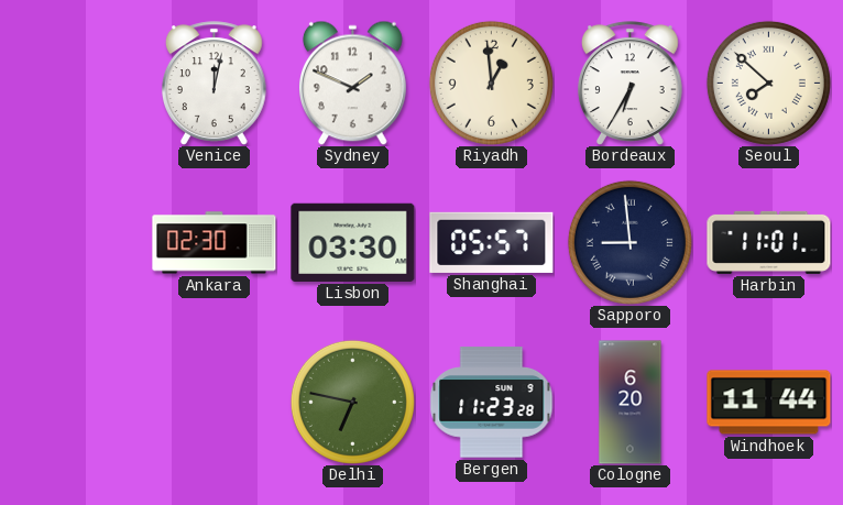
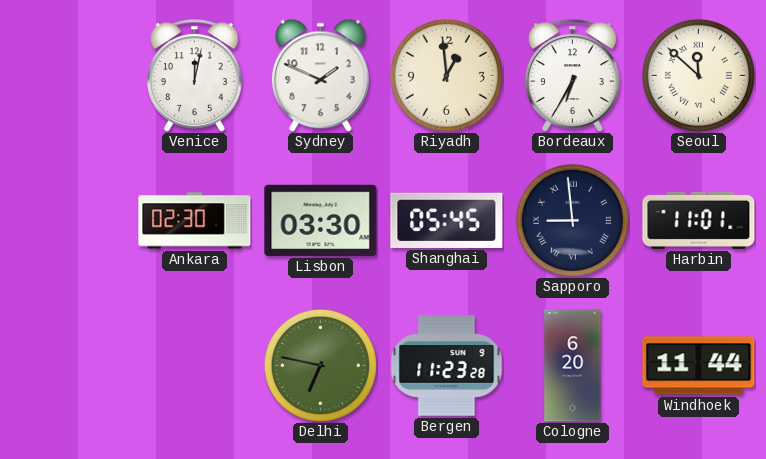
Seoul: 7:52 -> 11:52 (698, 75)
Shanghai: 05:57 -> 05:45 (447, 220)
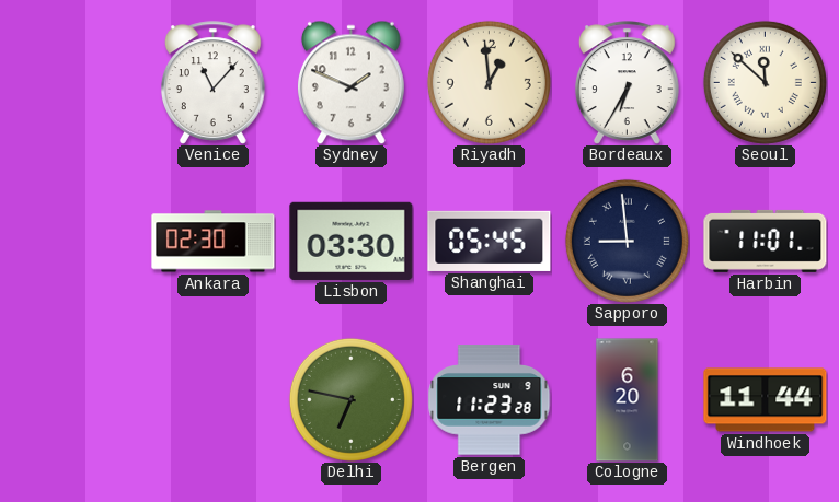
Venice: 12:02 -> 11:07 (212, 83)
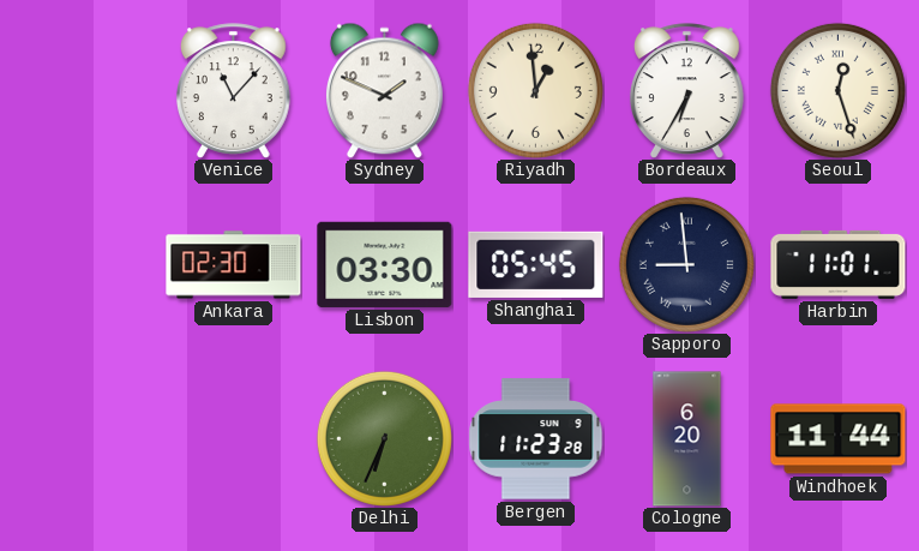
Seoul: 11:52 -> 12:27 (837, 90)
Delhi: 6:47 -> 6:34 (384, 438)
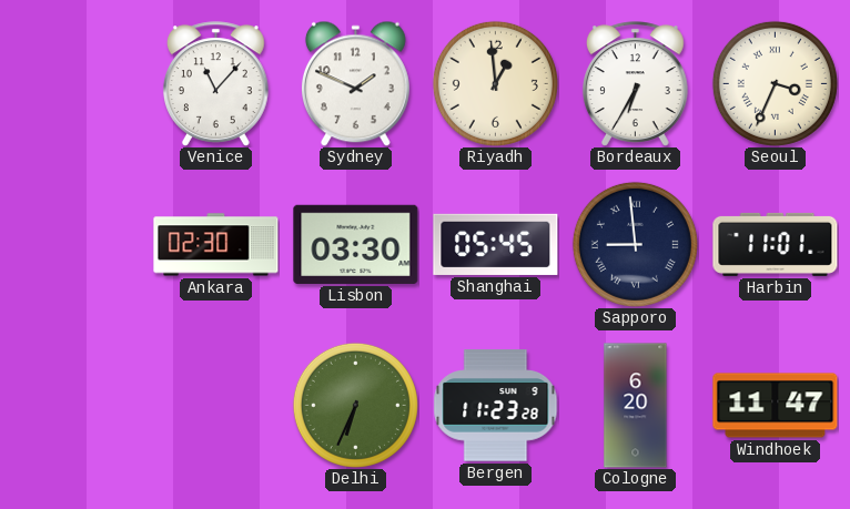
Seoul: 12:27 -> 3:34 (775, 83)
Windhoek: 11:44 -> 11:47 (776, 406)
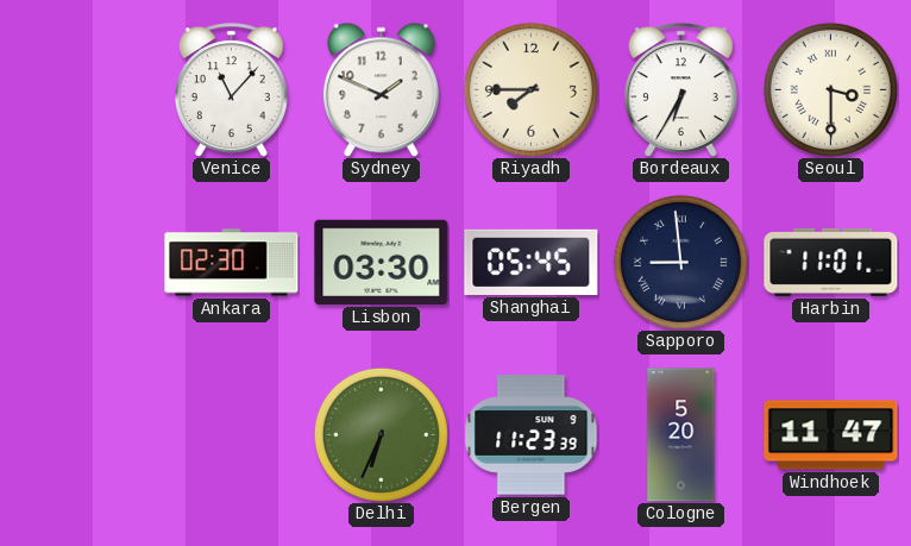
Riyadh: 12:59 -> 7:45 (530, 89)
Seoul: 3:34 -> 3:30 (830, 89)
Bergen: 11:23:28 -> 11:23:39 (532, 435)
Cologne: 6:20 -> 5:20 (681, 435)
